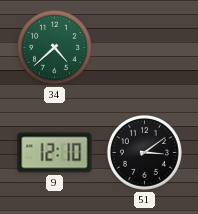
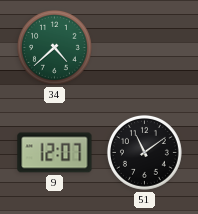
9: 12:10 -> 12:07 (55, 153)
51: 3:09 -> 11:09 (144, 152)
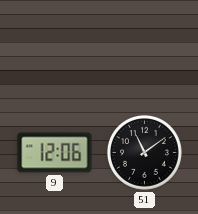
34: 4:38 -> none (54, 47)
9: 12:07 -> 12:06 (55, 153)
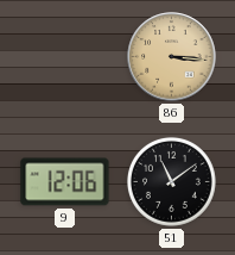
86: none -> 3:16 (172, 57)
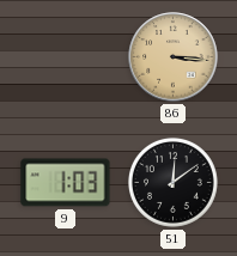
9: 12:06 -> 1:03 (66, 183)
51: 11:09 -> 12:09 (172, 182)
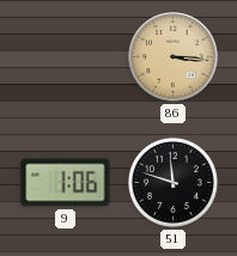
9: 1:03 -> 1:06 (66, 183)
51: 12:09 -> 11:48 (172, 182)
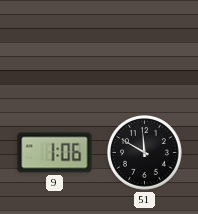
86: 3:16 -> none (174, 57)
51: 11:48 -> 11:50 (144, 152)
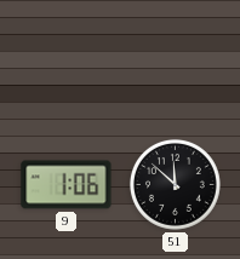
51: 11:50 -> 11:52 (175, 184)
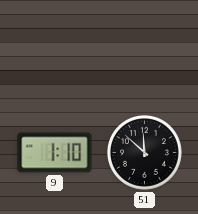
9: 1:06 -> 1:10 (55, 153)
